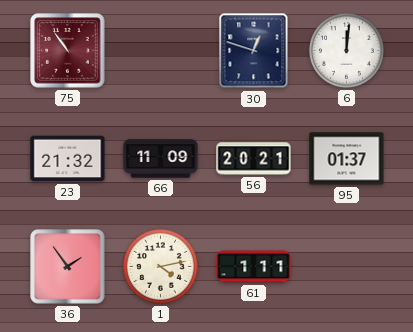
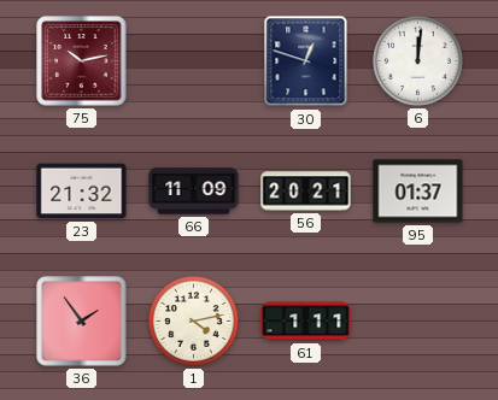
75: 10:54 -> 10:13 (82, 61)
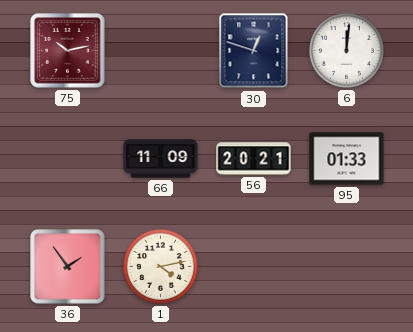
23: 21:32 -> none (82, 192)
95: 01:37 -> 01:33 (347, 159)
61: 1:11 -> none (306, 322)
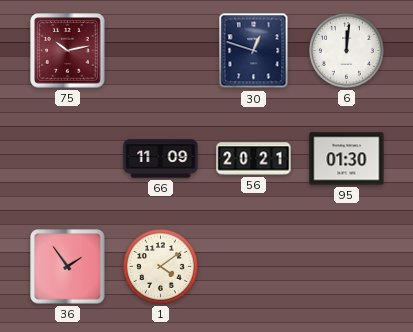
95: 01:33 -> 01:30 (347, 159)
1: 4:13 -> 4:09 (160, 266)
